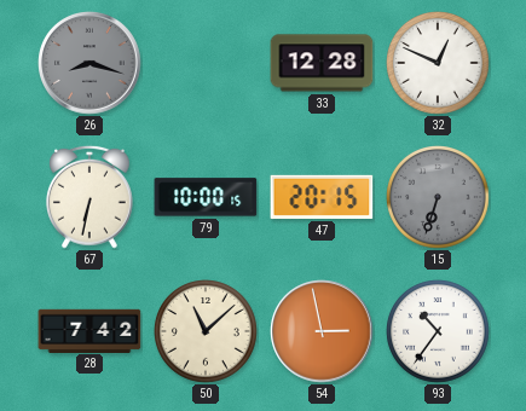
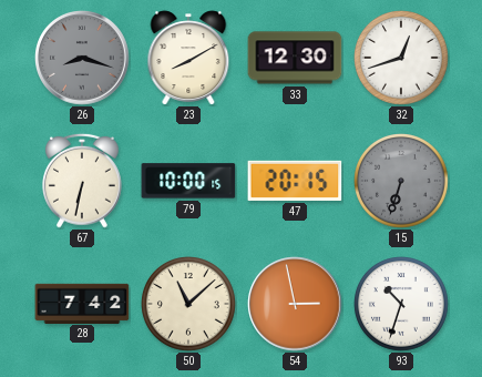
23: none -> 8:10 (188, 58)
33: 12:28 -> 12:30 (295, 58)
32: 12:49 -> 12:42 (402, 59)
93: 10:36 -> 10:33 (402, 305)
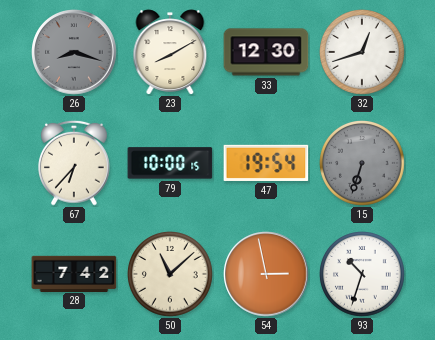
67: 6:32 -> 6:37 (75, 163)
47: 20:15 -> 19:54 (266, 163)
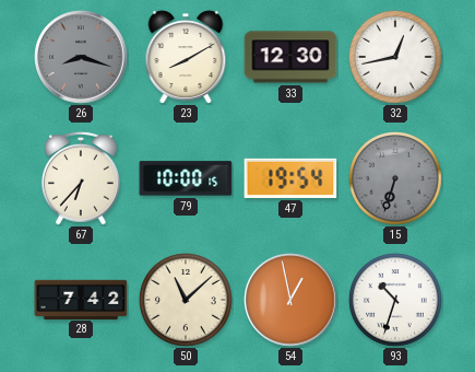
32: 12:42 -> 12:43 (396, 58)
54: 2:58 -> 12:58 (290, 300)
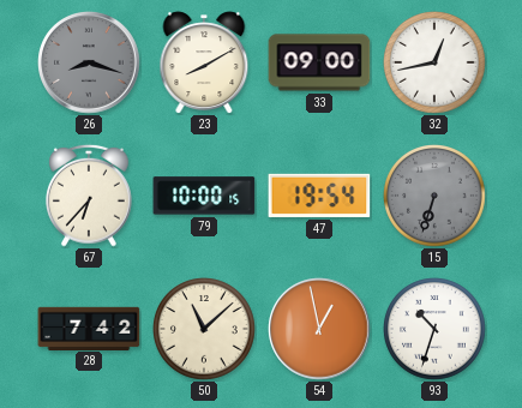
33: 12:30 -> 09:00 (319, 62)
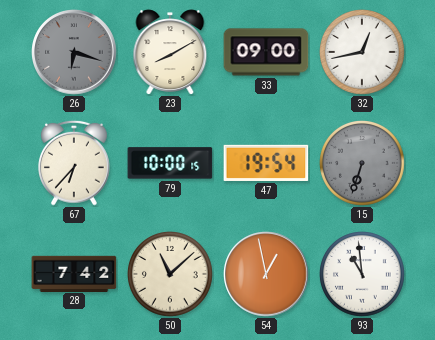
26: 8:18 -> 6:18 (74, 52)
93: 10:33 -> 10:59 (363, 275)
